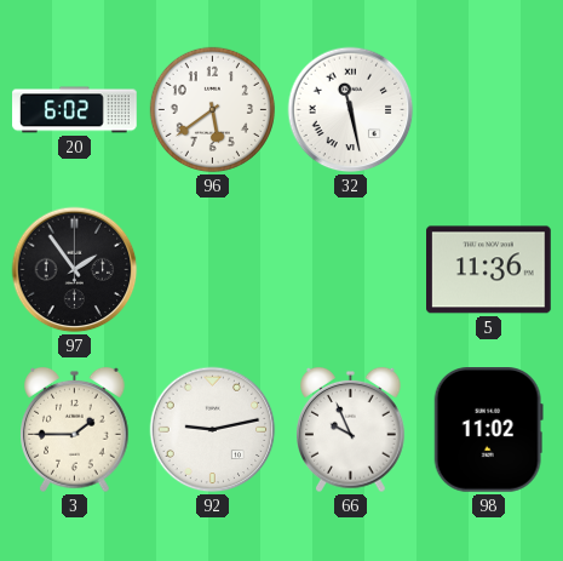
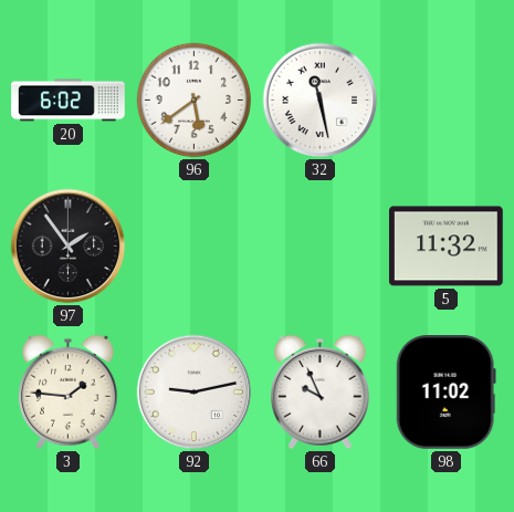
5: 11:36 -> 11:32 (447, 247)
3: 1:45 -> 1:46 (69, 393)
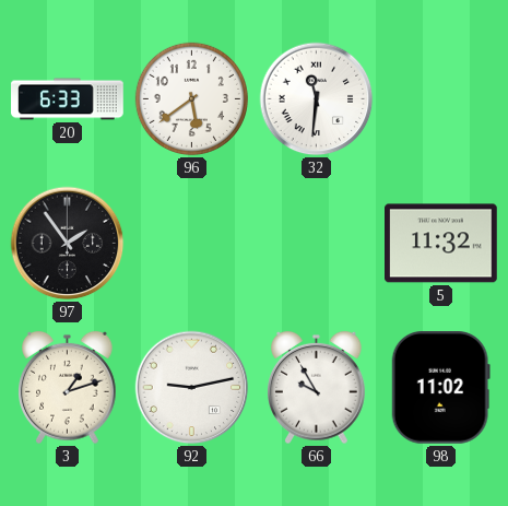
20: 6:02 -> 6:33 (68, 99)
32: 11:28 -> 11:31 (317, 99)
3: 1:46 -> 1:12 (68, 388)
66: 9:56 -> 9:55 (317, 388)
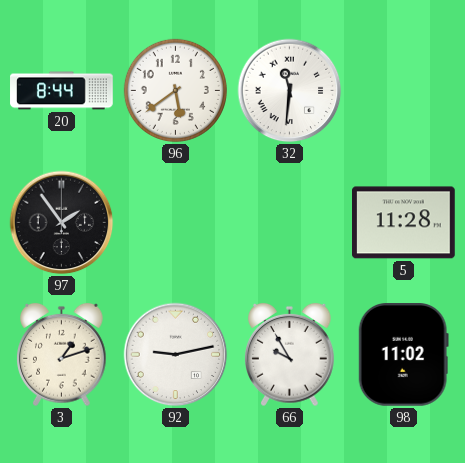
20: 6:33 -> 8:44 (62, 91)
5: 11:32 -> 11:28 (404, 223)
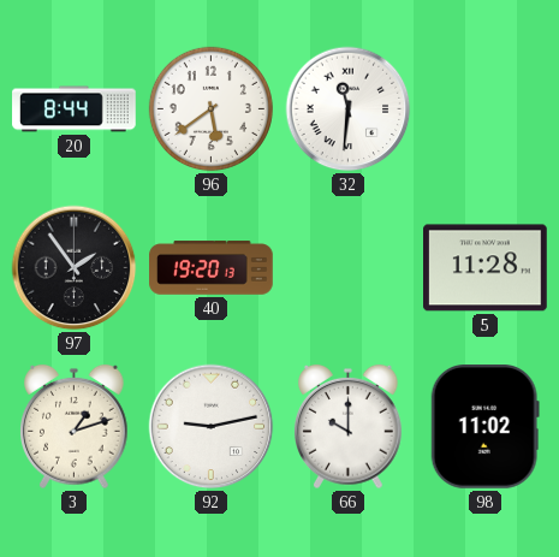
40: none -> 19:20 (212, 268)
66: 9:55 -> 10:00 (349, 427)
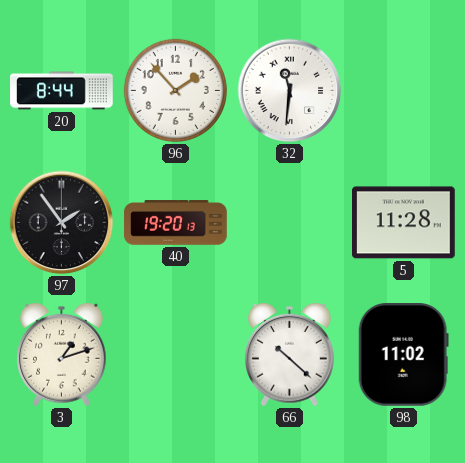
96: 5:39 -> 1:53 (175, 90)
92: 9:13 -> none (212, 427)
66: 10:00 -> 10:22 (290, 355)
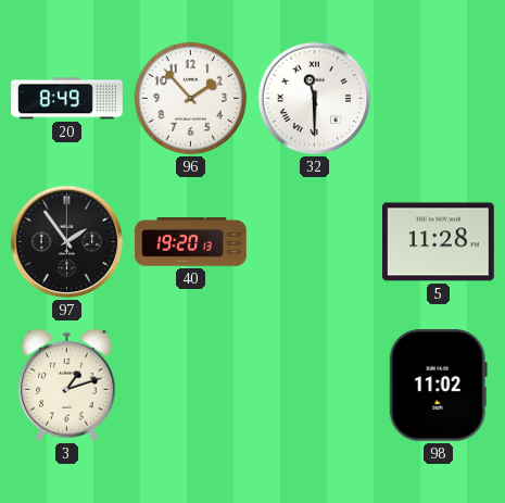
20: 8:44 -> 8:49 (67, 99)
32: 11:31 -> 11:30 (315, 99)
66: 10:22 -> none (290, 355)
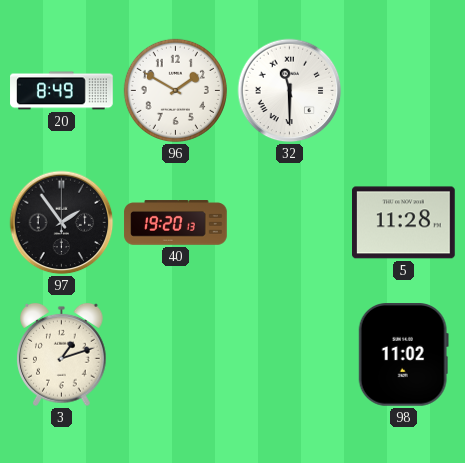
96: 1:53 -> 1:50 (175, 90)
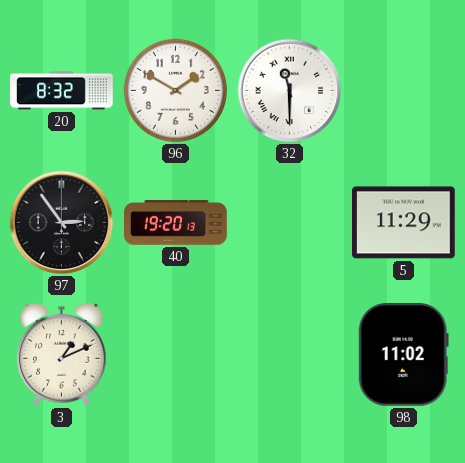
20: 8:49 -> 8:32 (62, 91)
97: 1:54 -> 2:54 (62, 223)
5: 11:28 -> 11:29 (404, 223)
3: 1:12 -> 1:11 (62, 355)
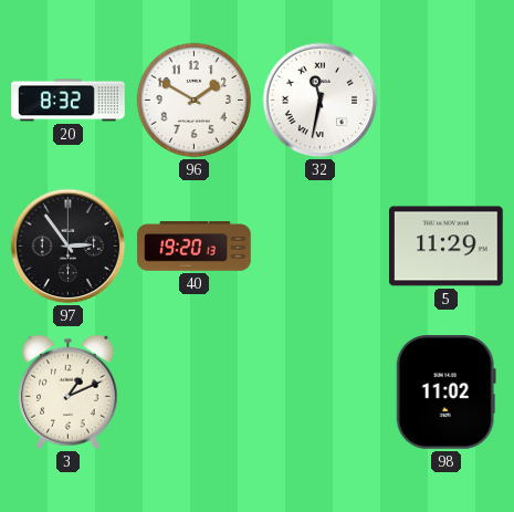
32: 11:30 -> 11:32 (321, 101)
